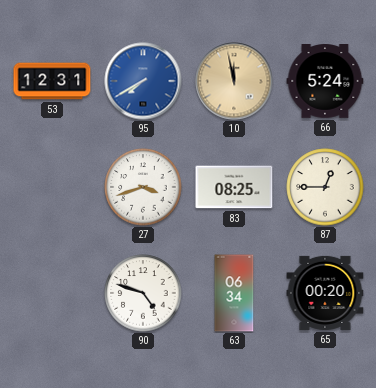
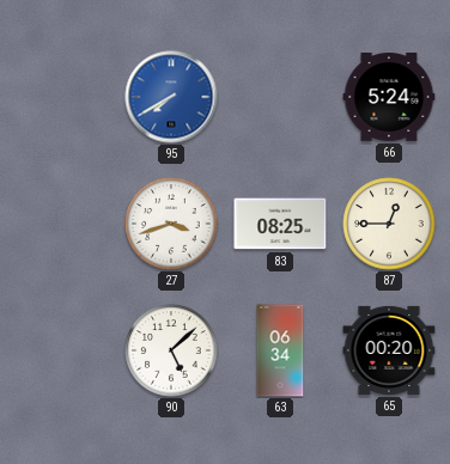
53: 12:31 -> none (52, 81)
10: 11:58 -> none (234, 81)
90: 4:48 -> 5:08 (171, 350)
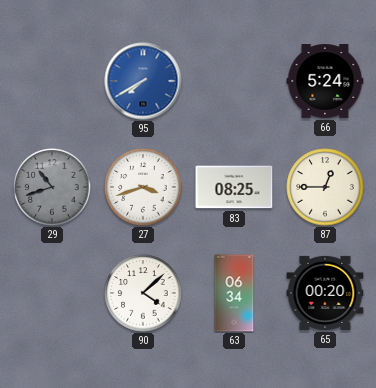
29: none -> 10:42 (52, 187)
90: 5:08 -> 4:08 (143, 293)
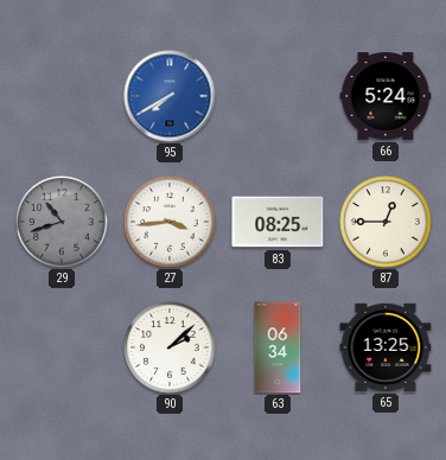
27: 3:42 -> 3:44 (170, 222)
90: 4:08 -> 2:08 (170, 347)
65: 00:20 -> 13:25 (386, 347)
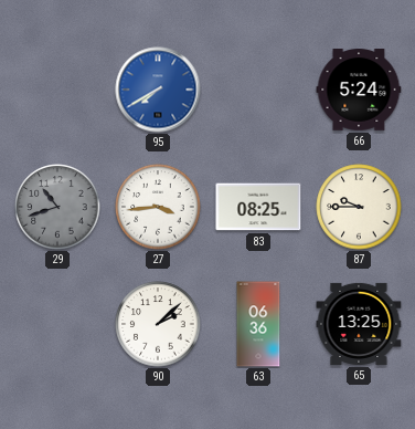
87: 12:45 -> 9:45 (359, 207)
63: 06:34 -> 06:36 (258, 324)
